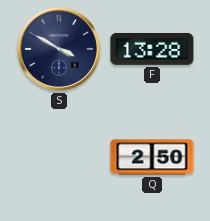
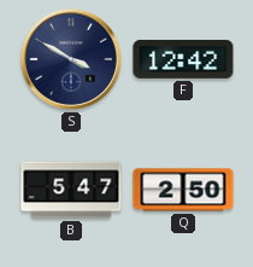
F: 13:28 -> 12:42 (183, 59)
B: none -> 5:47 (71, 190)
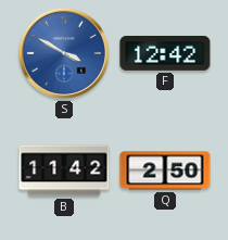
S dial: navy -> blue (64, 53)
B: 5:47 -> 11:42 (64, 170)
